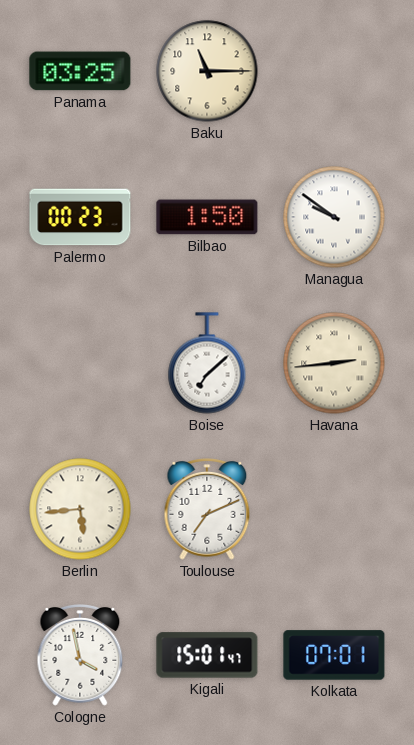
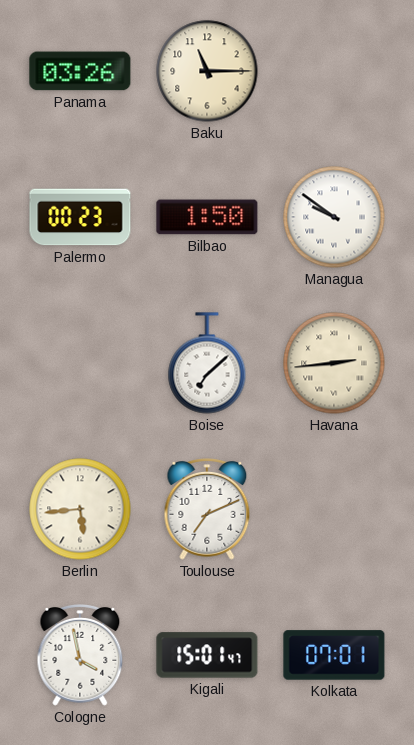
Panama: 03:25 -> 03:26 (80, 71)
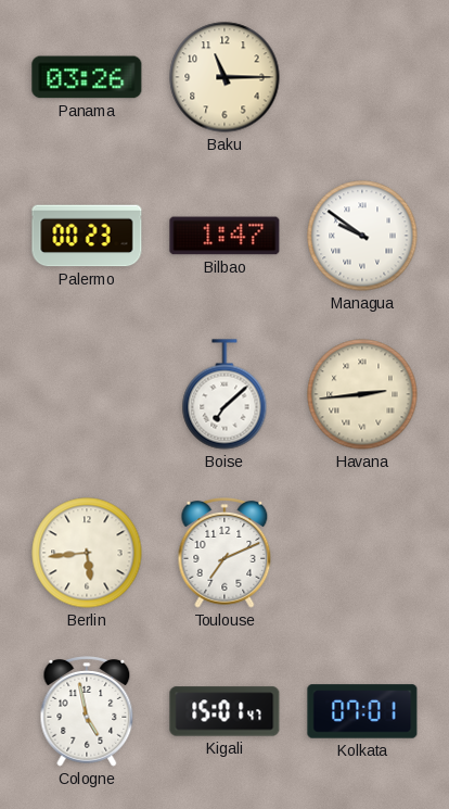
Bilbao: 1:50 -> 1:47 (224, 236)
Cologne: 3:58 -> 4:58 (87, 712)
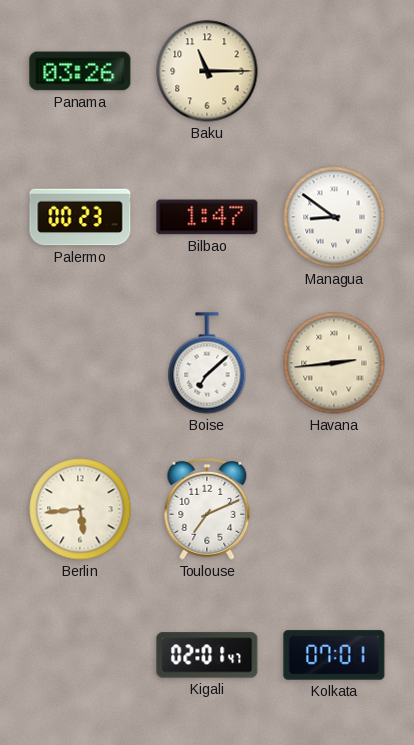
Managua: 9:51 -> 8:51 (334, 217)
Cologne: 4:58 -> none (87, 712)
Kigali: 15:01 -> 02:01 (207, 655)
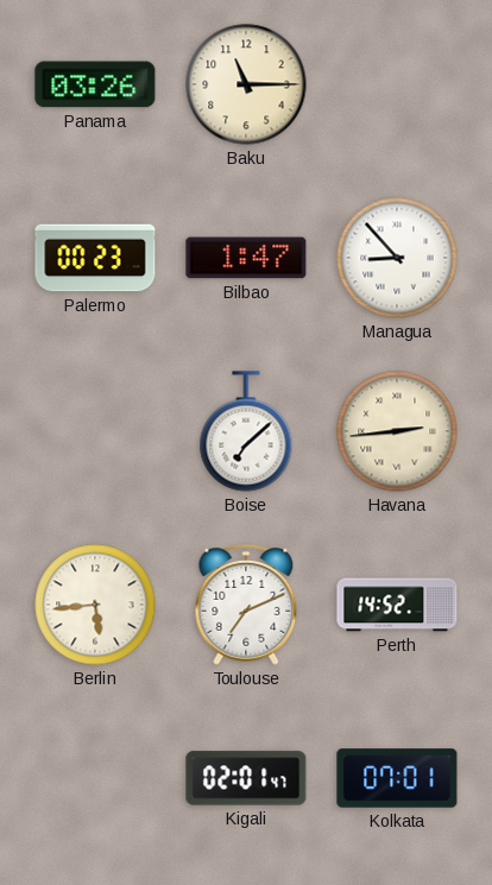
Managua: 8:51 -> 8:53 (397, 258)
Perth: none -> 14:52 (397, 605)
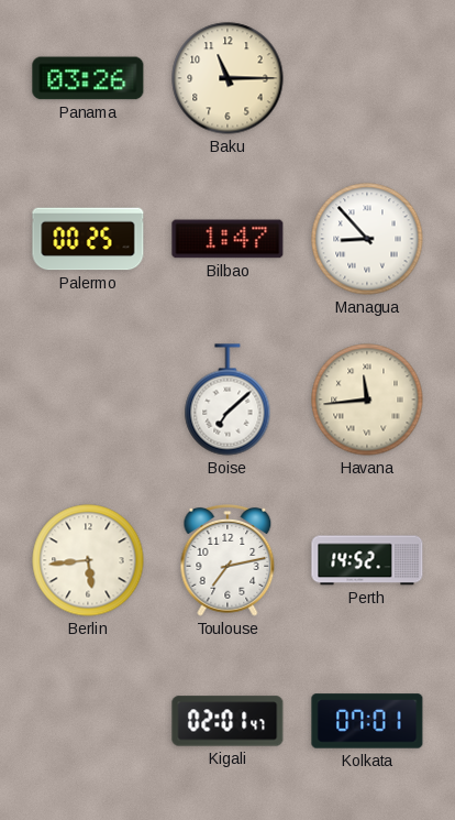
Palermo: 00:23 -> 00:25 (88, 239)
Havana: 2:44 -> 11:44 (367, 400)
Toulouse: 7:11 -> 7:13 (227, 561)
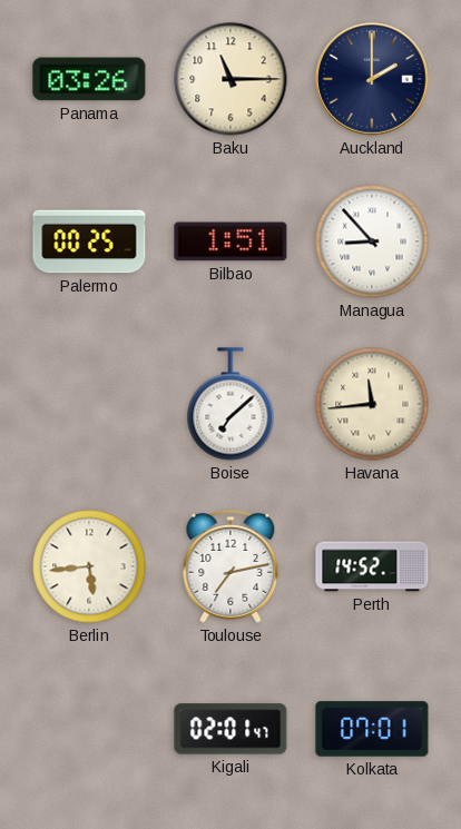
Auckland: none -> 2:00 (372, 79)
Bilbao: 1:47 -> 1:51 (230, 241)
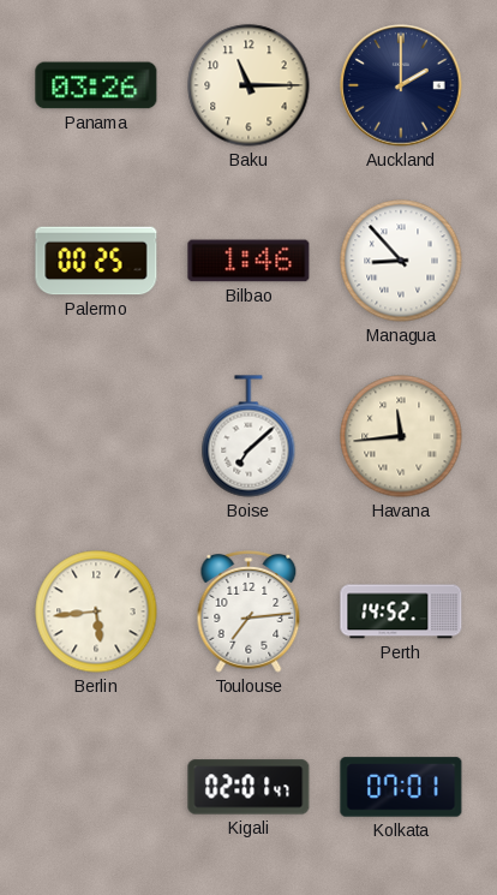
Bilbao: 1:51 -> 1:46 (248, 261)
Toulouse: 7:13 -> 7:14 (248, 613)
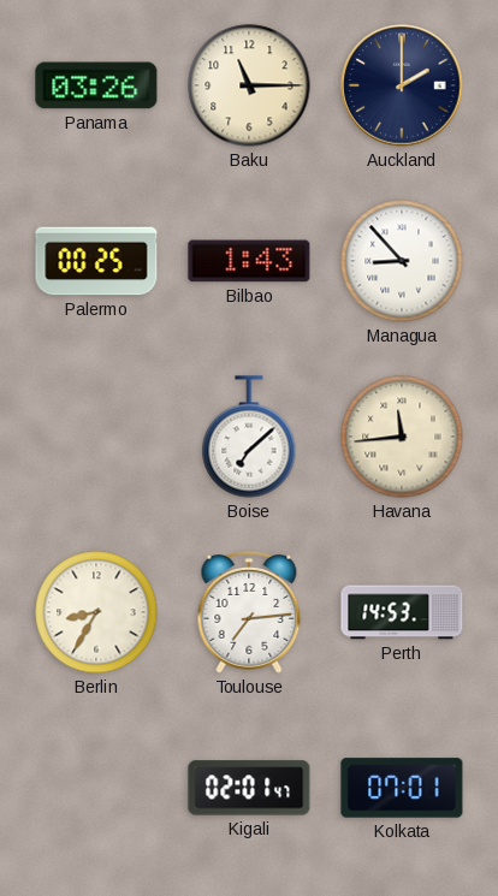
Bilbao: 1:46 -> 1:43 (249, 261)
Berlin: 5:44 -> 8:35 (96, 612)
Perth: 14:52 -> 14:53 (402, 612)
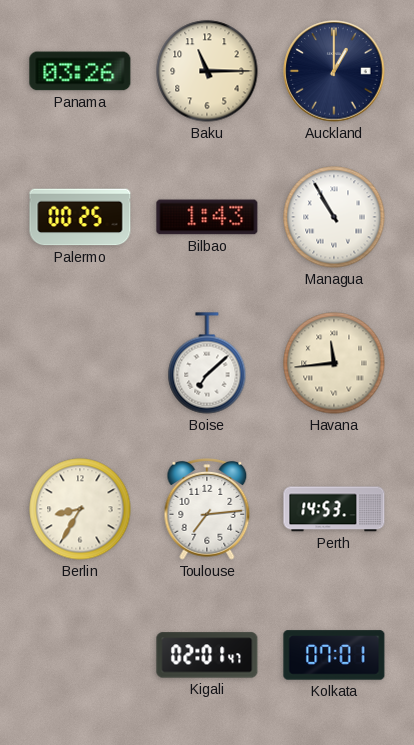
Auckland: 2:00 -> 1:00 (334, 71)
Managua: 8:53 -> 10:55 (334, 217)
